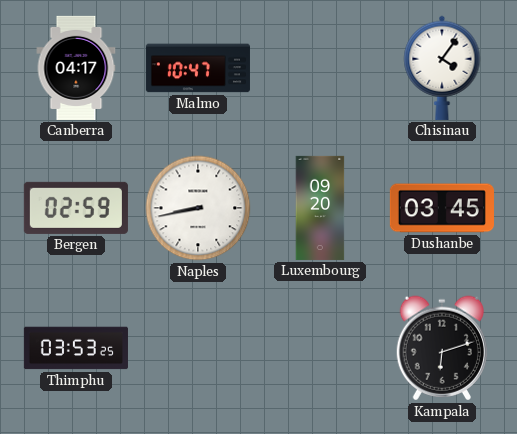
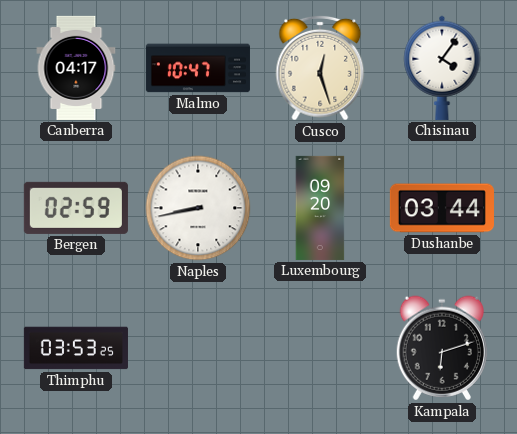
Cusco: none -> 12:27 (320, 68)
Dushanbe: 03:45 -> 03:44 (442, 208)
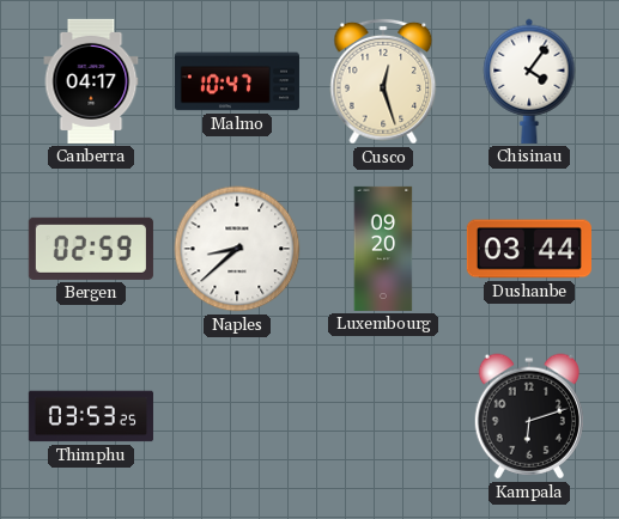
Naples: 8:43 -> 8:38 (237, 249)
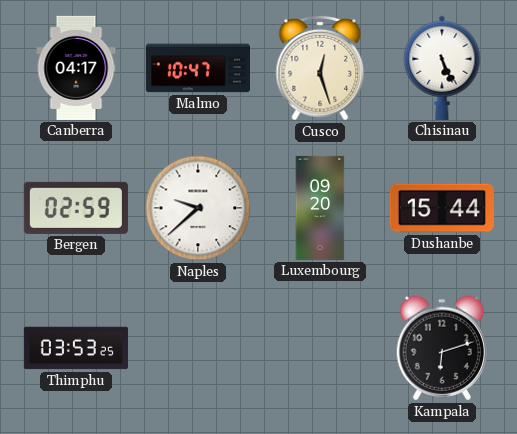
Chisinau: 4:06 -> 5:26 (442, 68)
Naples: 8:38 -> 9:38 (198, 208)
Dushanbe: 03:44 -> 15:44 (442, 208)
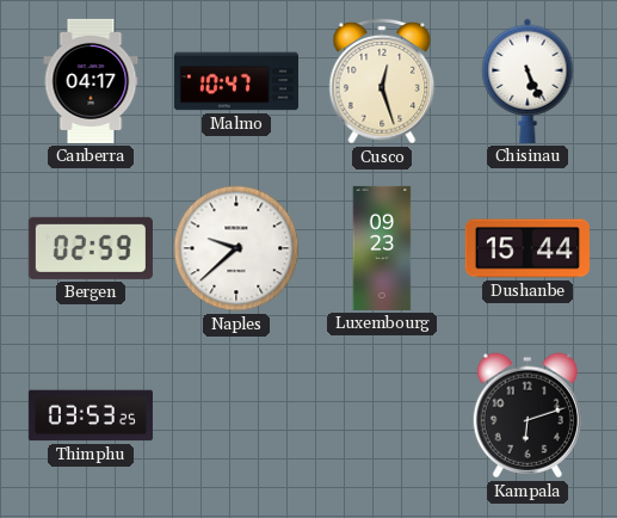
Luxembourg: 09:20 -> 09:23 (382, 248)
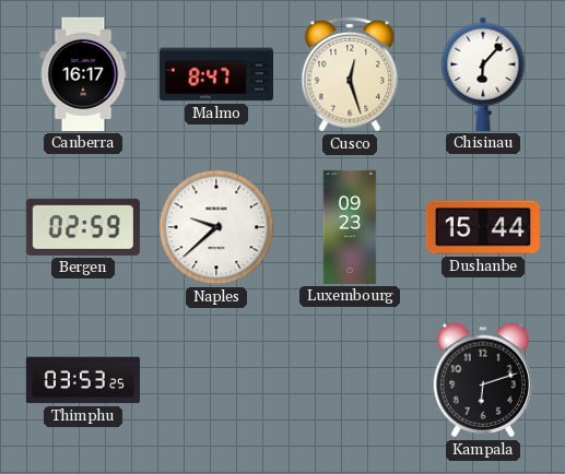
Canberra: 04:17 -> 16:17 (83, 74)
Malmo: 10:47 -> 8:47 (216, 74)
Chisinau: 5:26 -> 6:07 (483, 74)
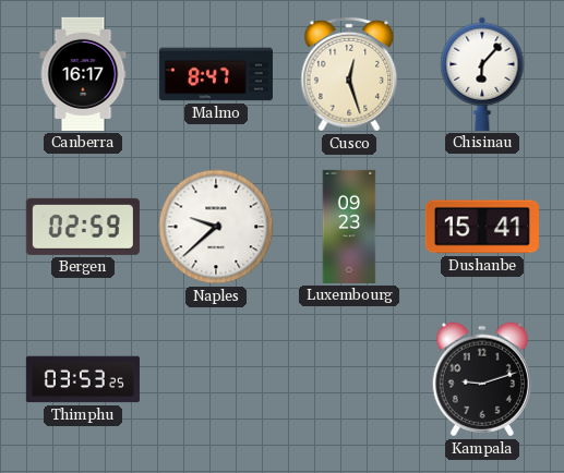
Dushanbe: 15:44 -> 15:41 (482, 227)
Kampala: 6:12 -> 9:12 (482, 379)
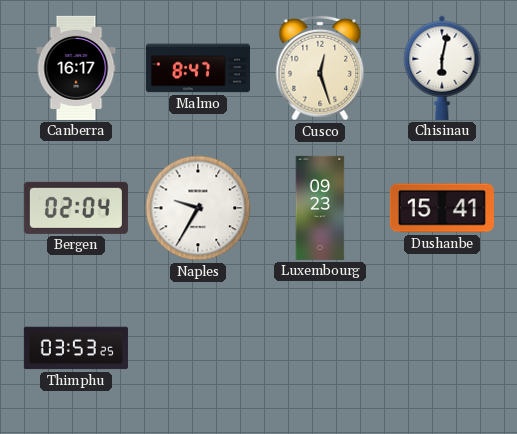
Chisinau: 6:07 -> 6:02 (442, 68)
Bergen: 02:59 -> 02:04 (76, 208)
Naples: 9:38 -> 9:35 (198, 208)
Kampala: 9:12 -> none (482, 379)
